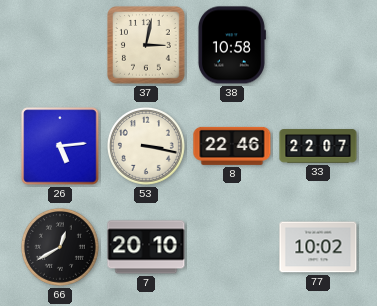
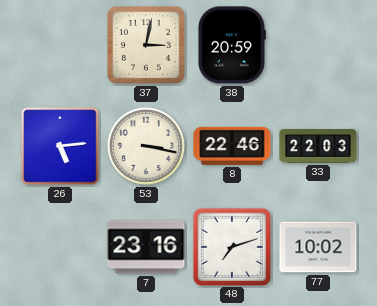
38: 10:58 -> 20:59 (231, 45)
33: 22:07 -> 22:03 (318, 146)
66: 12:40 -> none (60, 247)
7: 20:10 -> 23:16 (146, 247)
48: none -> 7:12 (231, 246)
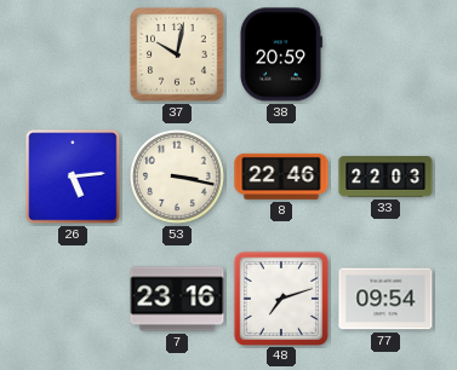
37: 3:02 -> 10:02 (178, 56)
77: 10:02 -> 09:54 (385, 299)
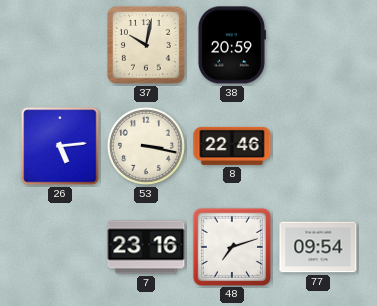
33: 22:03 -> none (385, 177)
